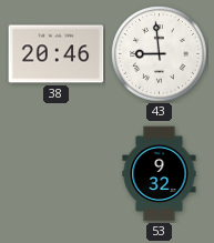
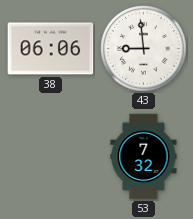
38: 20:46 -> 06:06 (51, 49)
53: 9:32 -> 7:32 (144, 157)
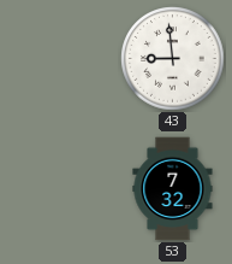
38: 06:06 -> none (51, 49)
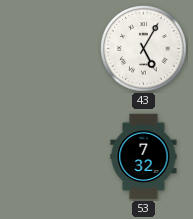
43: 8:59 -> 5:05 (144, 49)
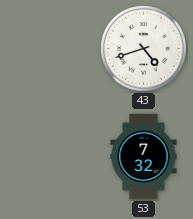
43: 5:05 -> 4:42 (144, 49)
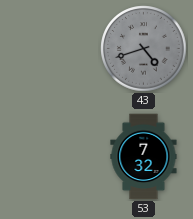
43 dial: white -> grey (144, 49)
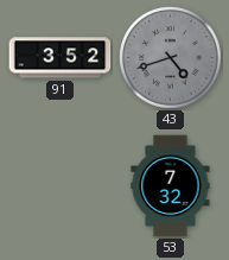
91: none -> 3:52 (61, 58)
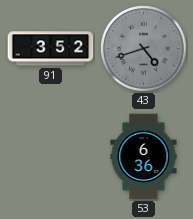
53: 7:32 -> 6:36 (144, 157)
